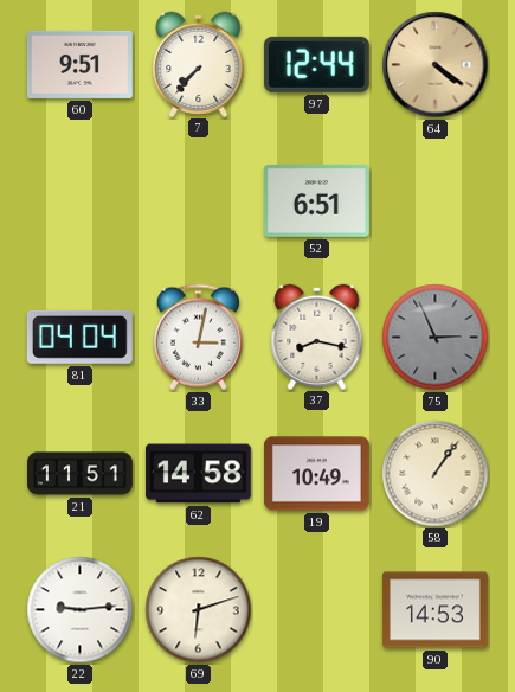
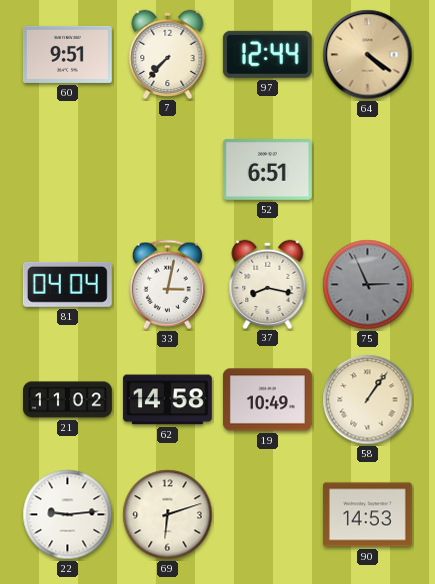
21: 11:51 -> 11:02 (68, 400)
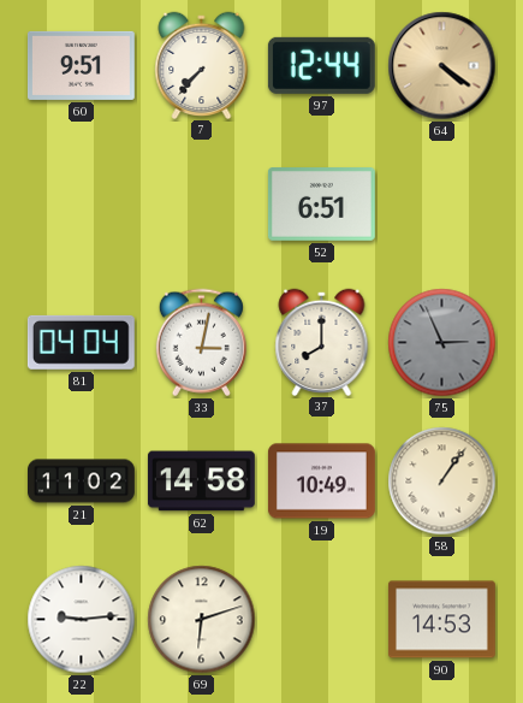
37: 8:17 -> 8:00 (322, 342)
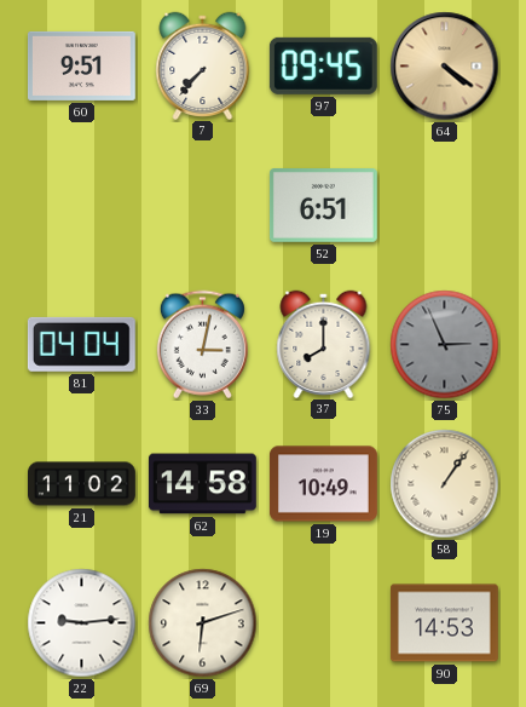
97: 12:44 -> 09:45 (323, 65)
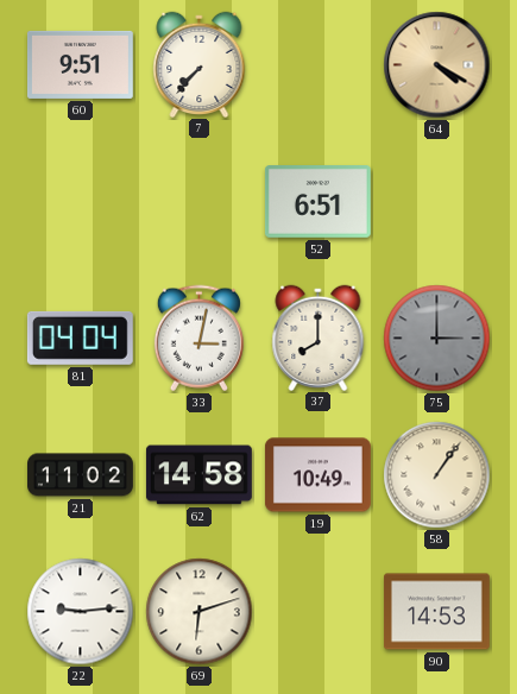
97: 09:45 -> none (323, 65)
64: 4:21 -> 4:20 (437, 65)
75: 2:56 -> 3:00 (437, 339)
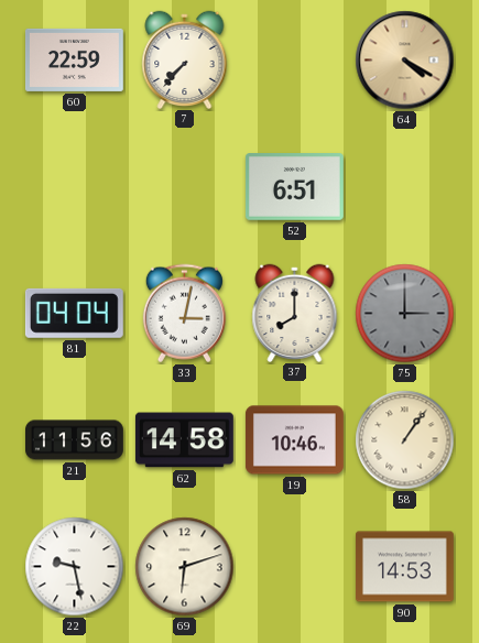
60: 9:51 -> 22:59 (74, 59)
21: 11:02 -> 11:56 (75, 440)
19: 10:49 -> 10:46 (294, 440)
22: 9:14 -> 9:28 (75, 567)
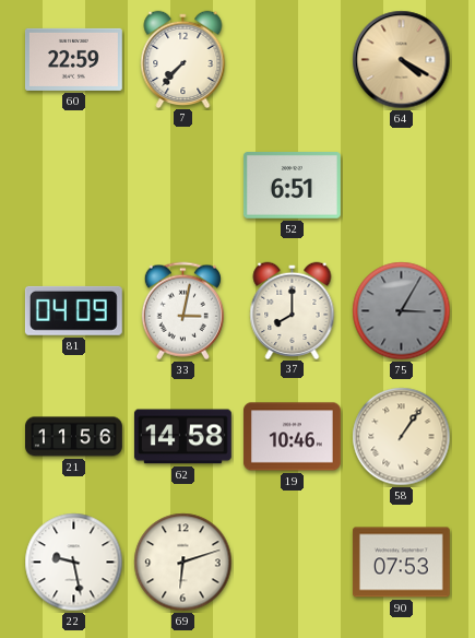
81: 04:04 -> 04:09 (73, 310)
75: 3:00 -> 3:05 (402, 311)
90: 14:53 -> 07:53 (401, 563)
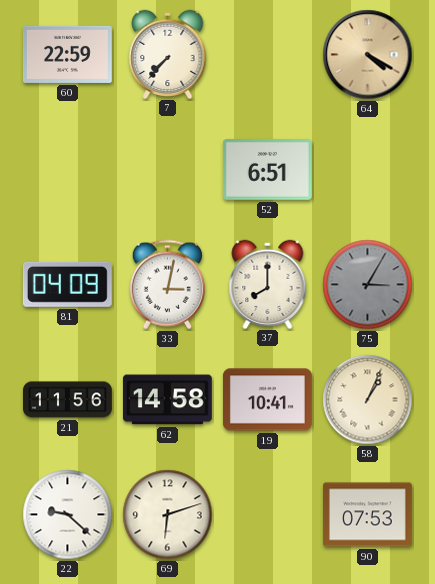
19: 10:46 -> 10:41 (267, 400)
58: 1:06 -> 1:04 (368, 400)
22: 9:28 -> 9:22 (68, 515)
